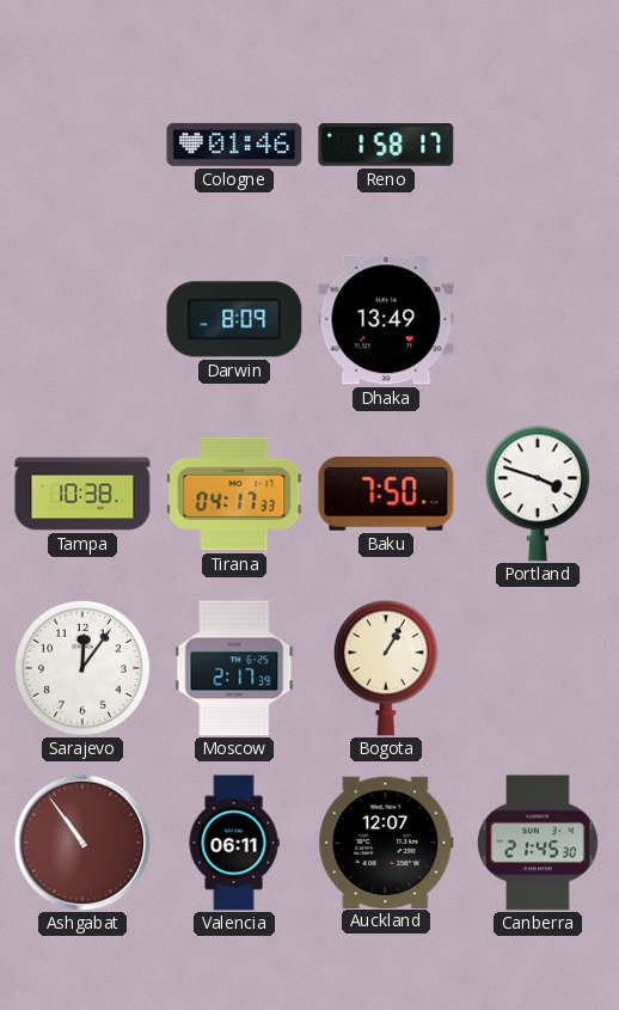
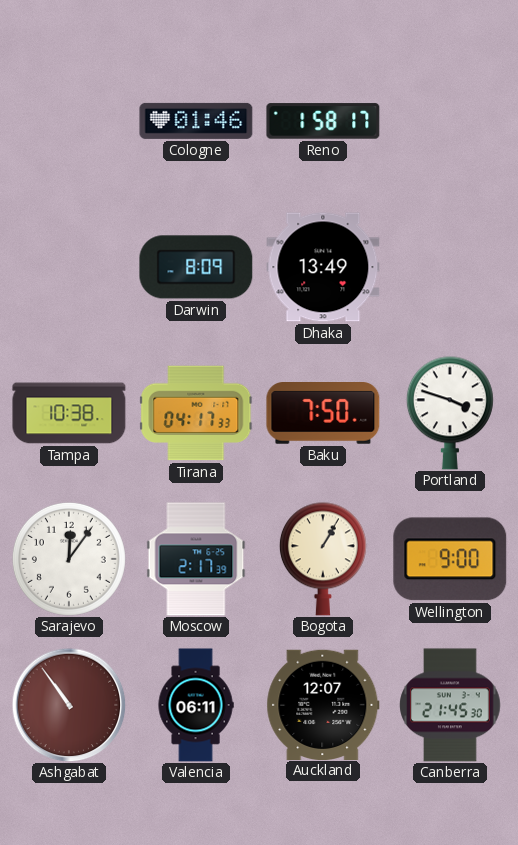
Wellington: none -> 9:00 (450, 559)
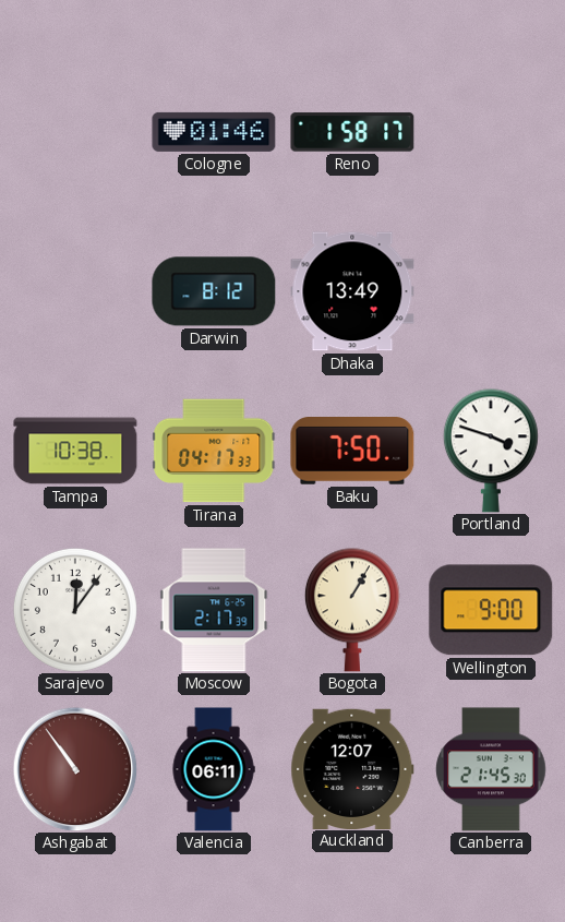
Darwin: 8:09 -> 8:12 (214, 291)
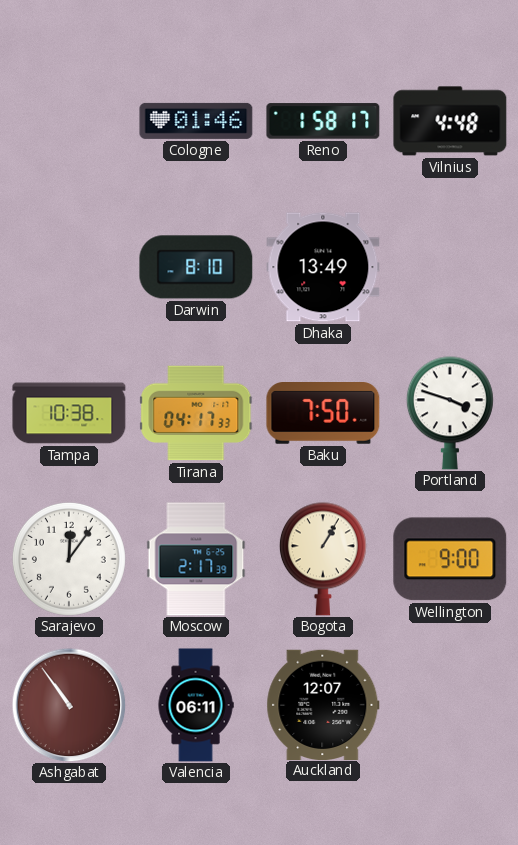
Vilnius: none -> 4:48 (450, 121)
Darwin: 8:12 -> 8:10 (196, 267)
Canberra: 21:45 -> none (491, 769)
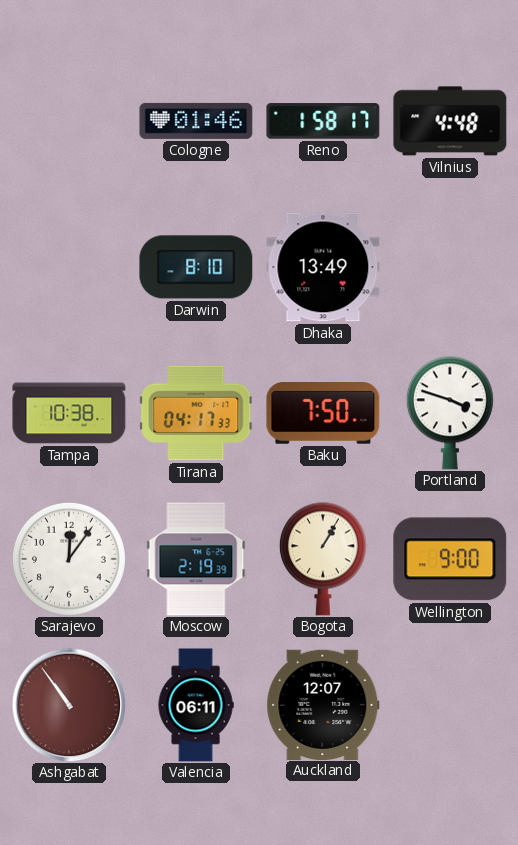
Moscow: 2:17 -> 2:19 (196, 559)
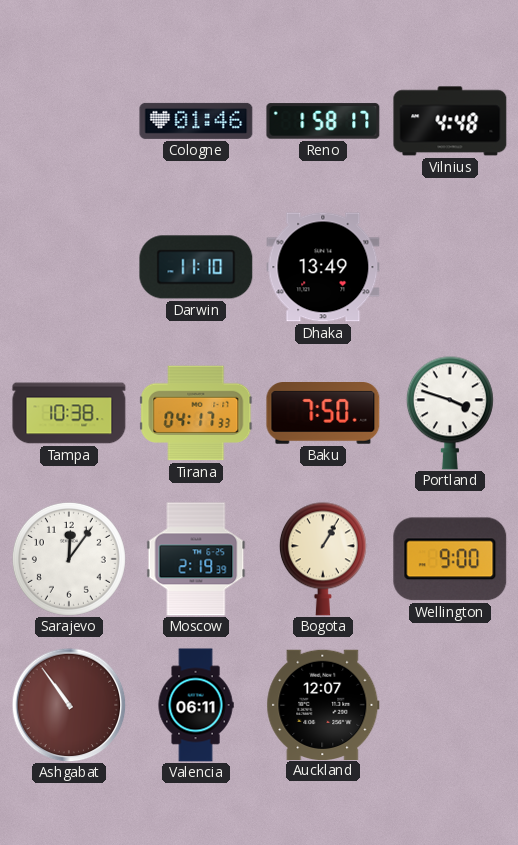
Darwin: 8:10 -> 11:10 (196, 267)
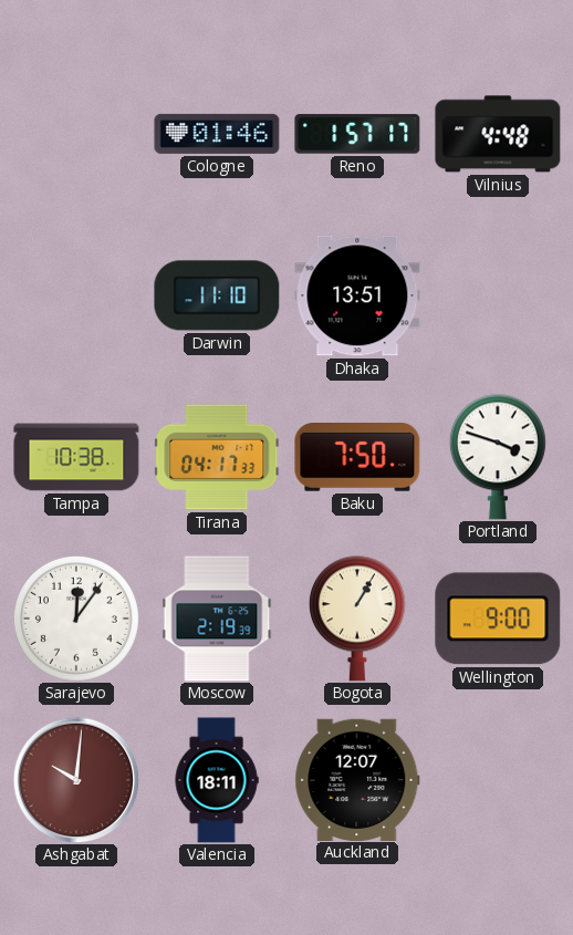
Reno: 1:58 -> 1:57 (357, 134)
Dhaka: 13:49 -> 13:51 (357, 295)
Ashgabat: 10:54 -> 10:01 (76, 780)
Valencia: 06:11 -> 18:11 (217, 780)
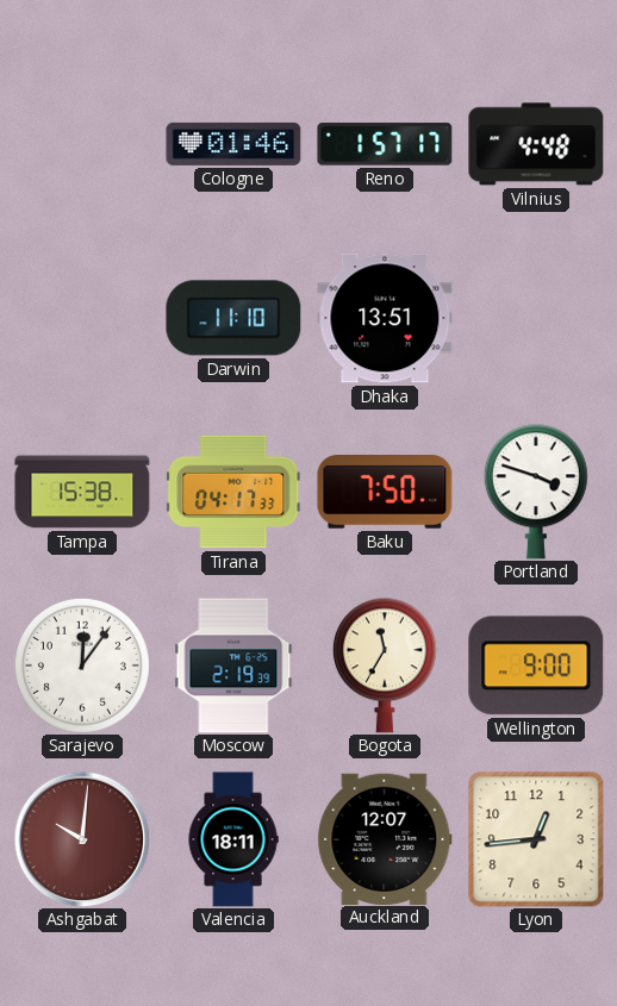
Tampa: 10:38 -> 15:38 (82, 492)
Bogota: 1:05 -> 11:35 (385, 666)
Lyon: none -> 12:44 (536, 839)
